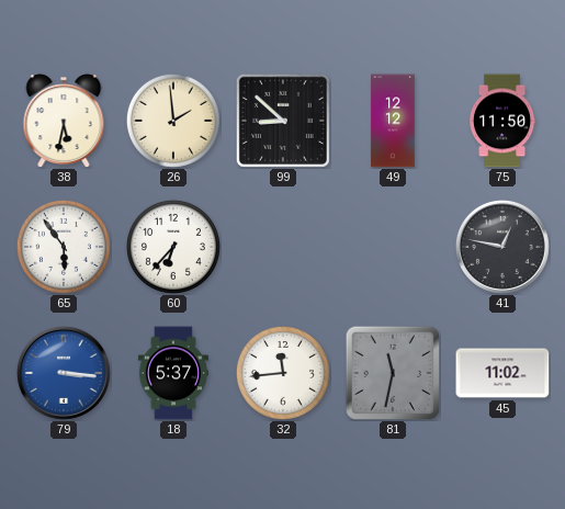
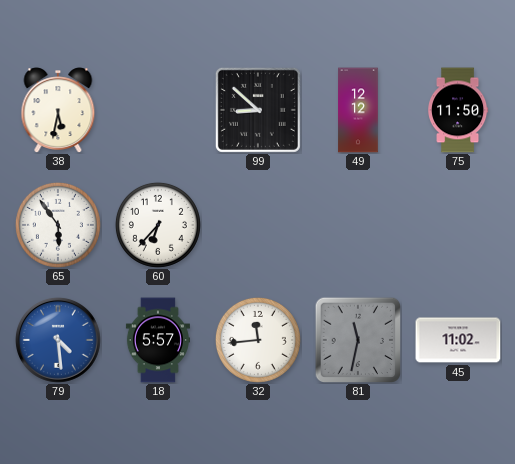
26: 1:59 -> none (173, 121)
41: 12:47 -> none (502, 247)
79: 3:16 -> 4:29 (58, 340)
18: 5:37 -> 5:57 (158, 340)
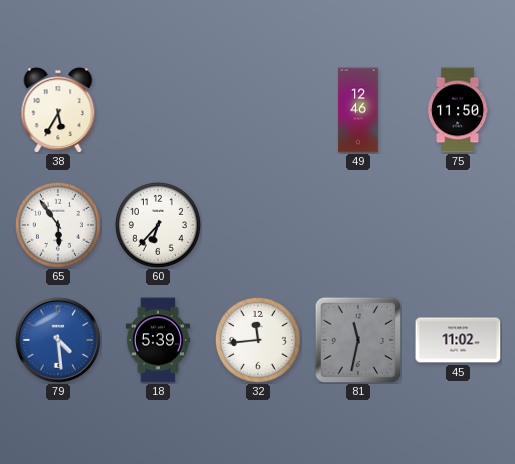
38: 5:32 -> 5:35 (58, 110)
99: 8:52 -> none (258, 110)
49: 12:12 -> 12:46 (358, 110)
18: 5:57 -> 5:39 (158, 340)
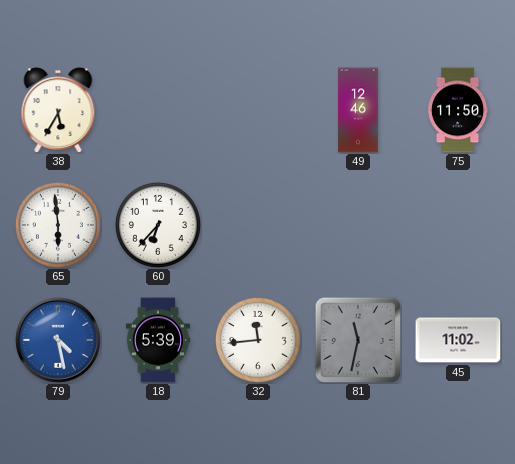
65: 5:54 -> 5:59 (58, 225)
79: 4:29 -> 4:28 (58, 340)
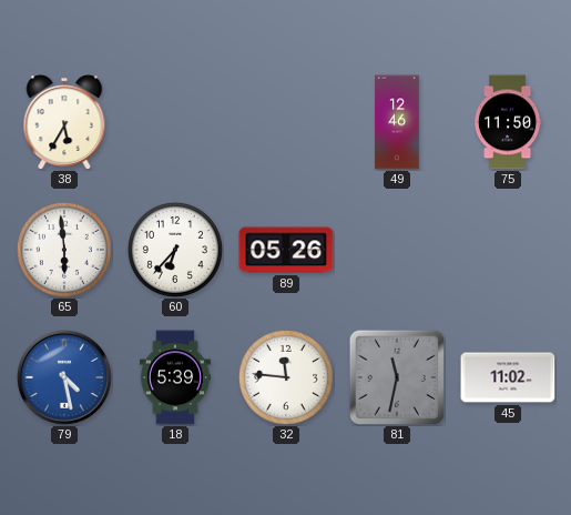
89: none -> 05:26 (286, 250)
32: 11:44 -> 11:46 (286, 377)
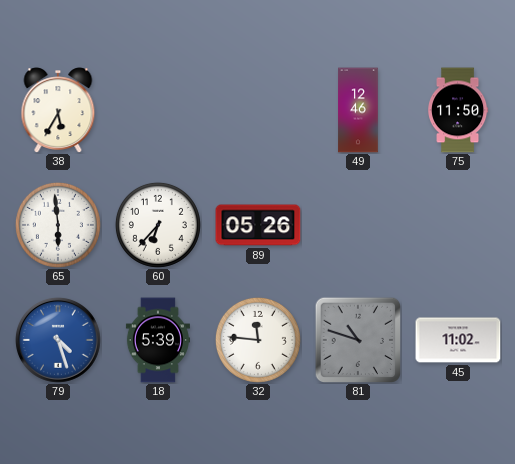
79: 4:28 -> 4:27 (58, 340)
81: 11:32 -> 10:48 (358, 340)
